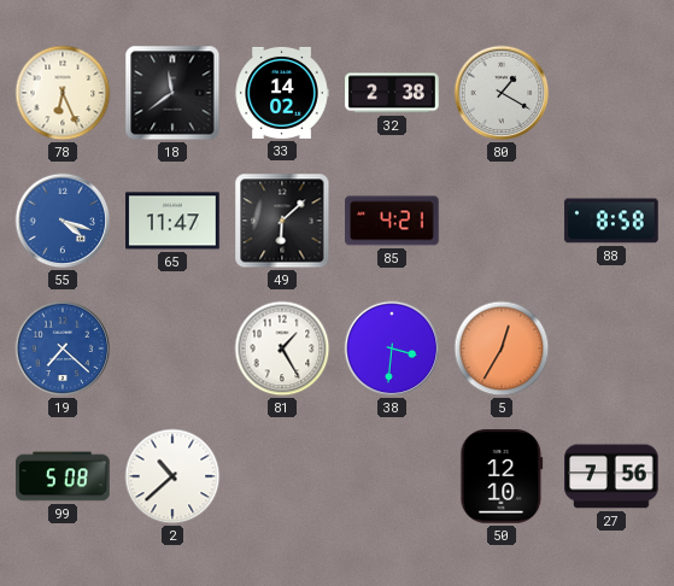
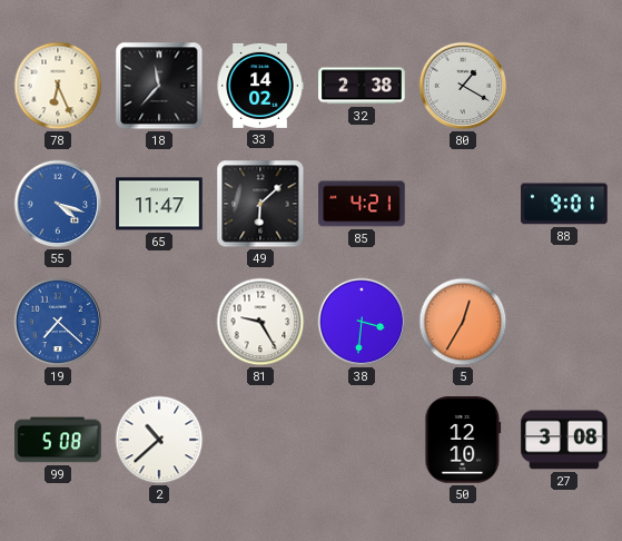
18: 11:39 -> 11:37 (159, 86)
88: 8:58 -> 9:01 (564, 204)
81: 1:25 -> 9:25 (260, 322)
27: 7:56 -> 3:08 (564, 440)
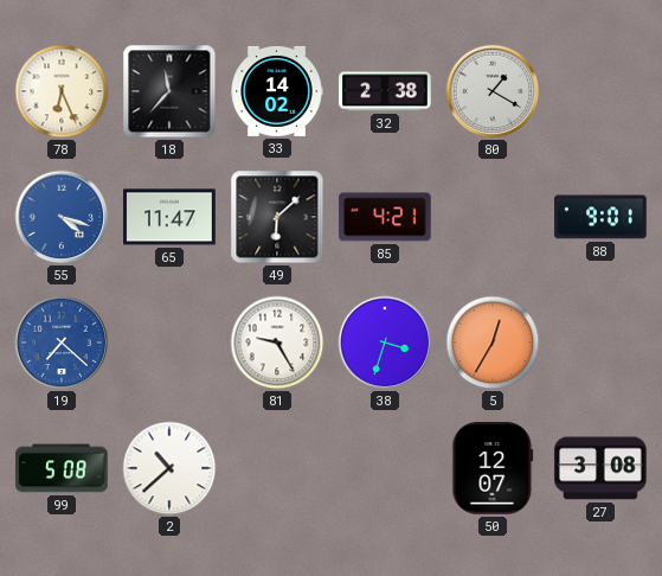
38: 3:31 -> 3:33 (385, 343)
50: 12:10 -> 12:07 (493, 468)
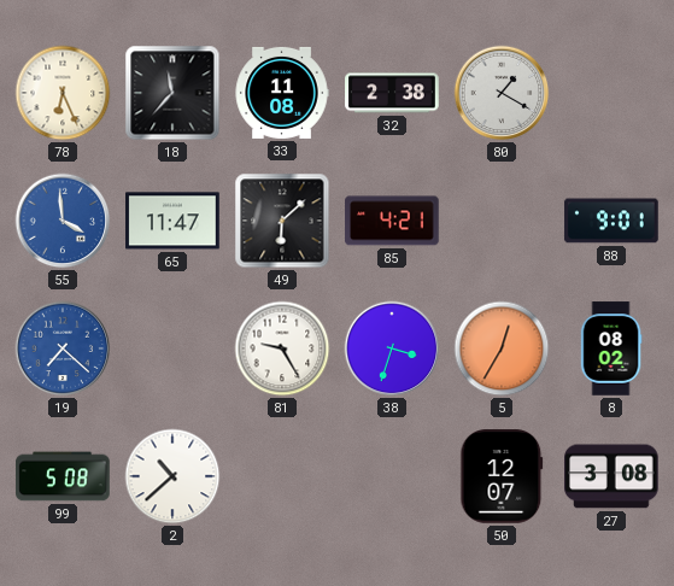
33: 14:02 -> 11:08 (282, 93)
55: 4:18 -> 3:59 (63, 221)
8: none -> 08:02 (611, 348)
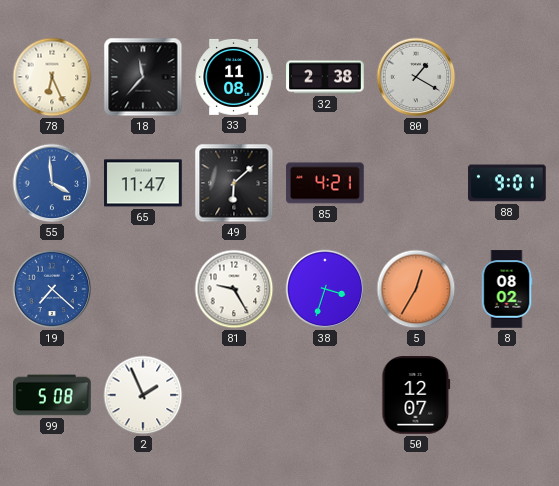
2: 10:38 -> 1:56 (143, 395)
27: 3:08 -> none (611, 476)
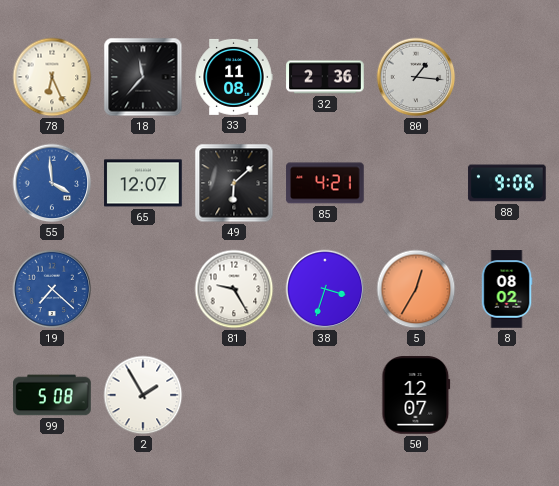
32: 2:38 -> 2:36 (325, 77)
80: 1:20 -> 1:16 (416, 77)
65: 11:47 -> 12:07 (143, 183)
88: 9:01 -> 9:06 (507, 183)
2: 1:56 -> 1:55 (143, 395)
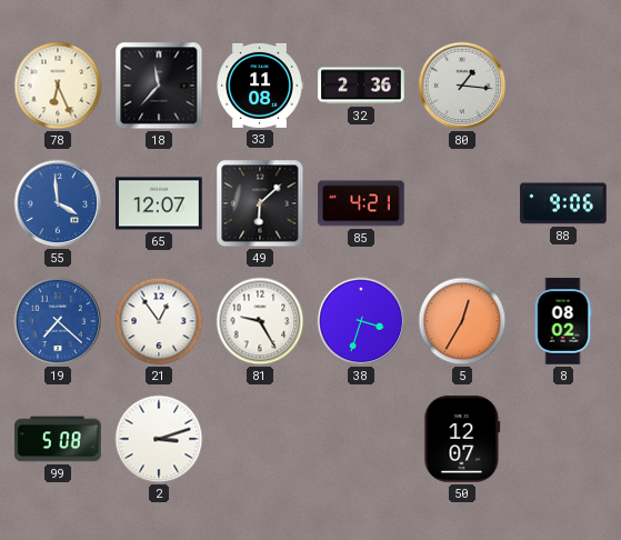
21: none -> 12:54 (159, 321)
2: 1:55 -> 3:12 (159, 439)
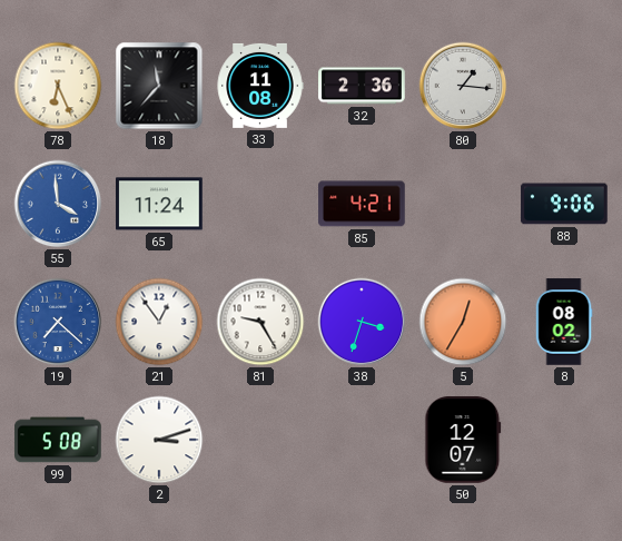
65: 12:07 -> 11:24 (159, 204)
49: 6:08 -> none (260, 203)
